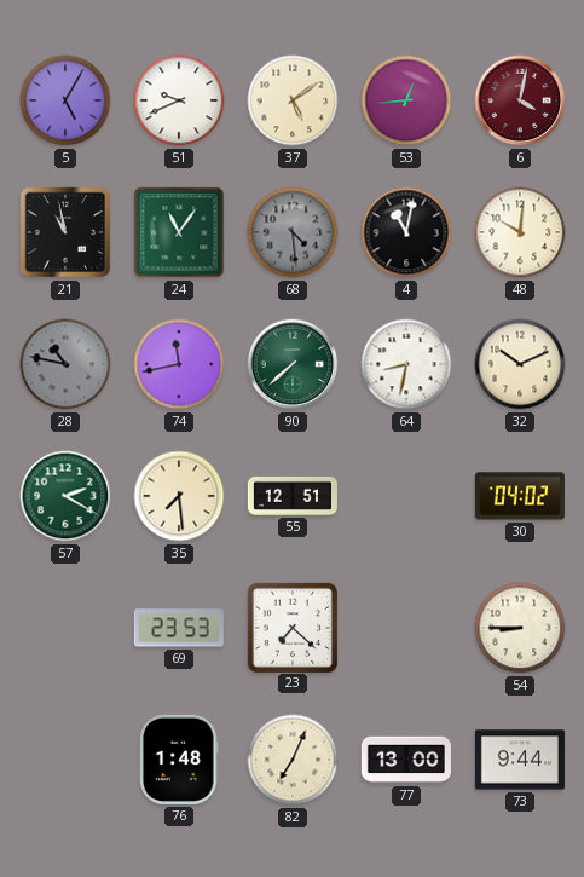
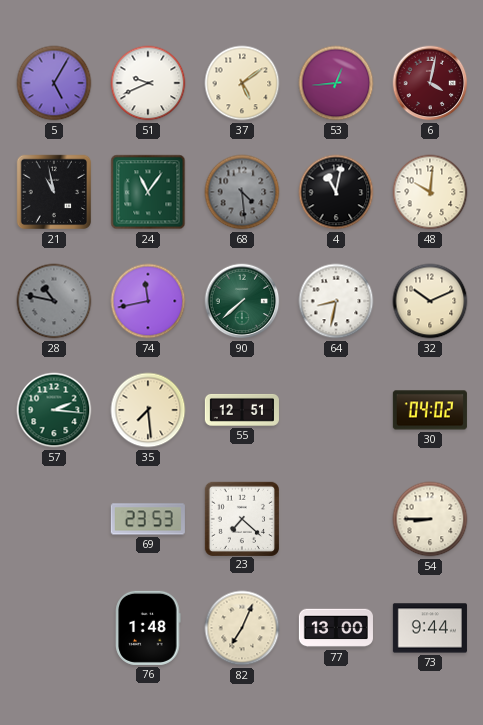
57: 2:20 -> 2:16 (54, 410)
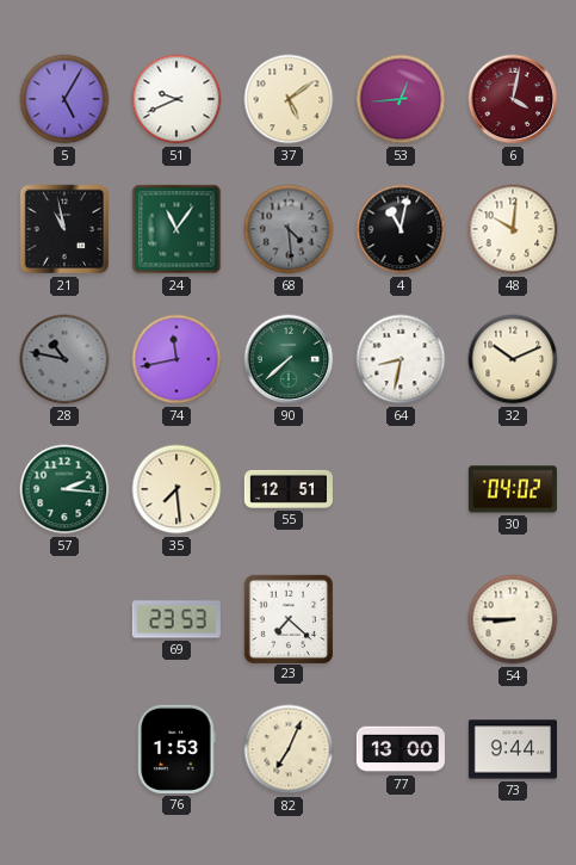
76: 1:48 -> 1:53 (176, 749)
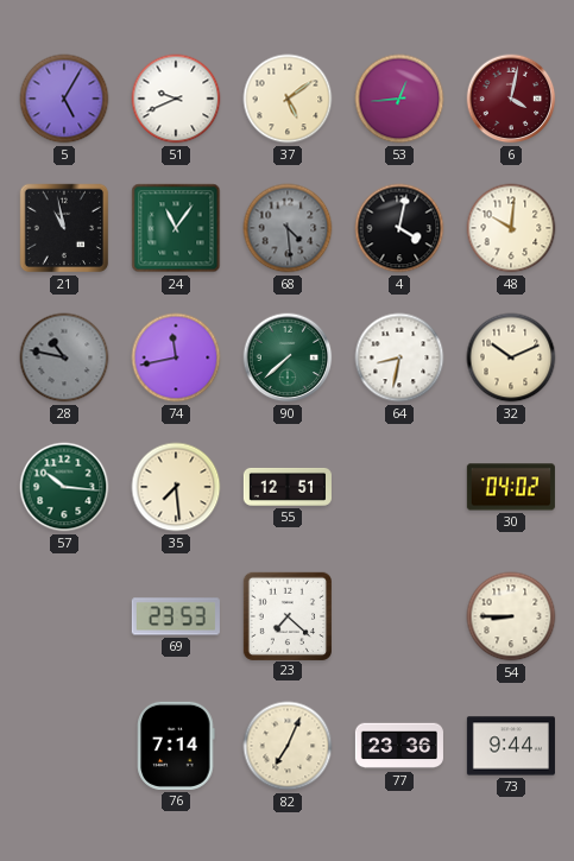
4: 11:02 -> 4:02 (399, 228)
57: 2:16 -> 10:16 (64, 487)
76: 1:53 -> 7:14 (176, 746)
77: 13:00 -> 23:36 (399, 746)
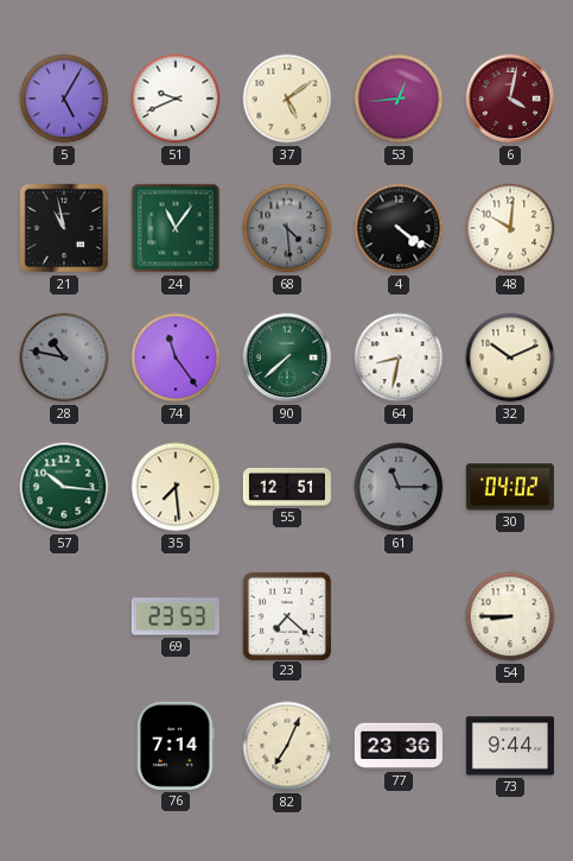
4: 4:02 -> 4:21 (399, 228)
74: 11:43 -> 11:24 (176, 357)
61: none -> 11:15 (399, 487)
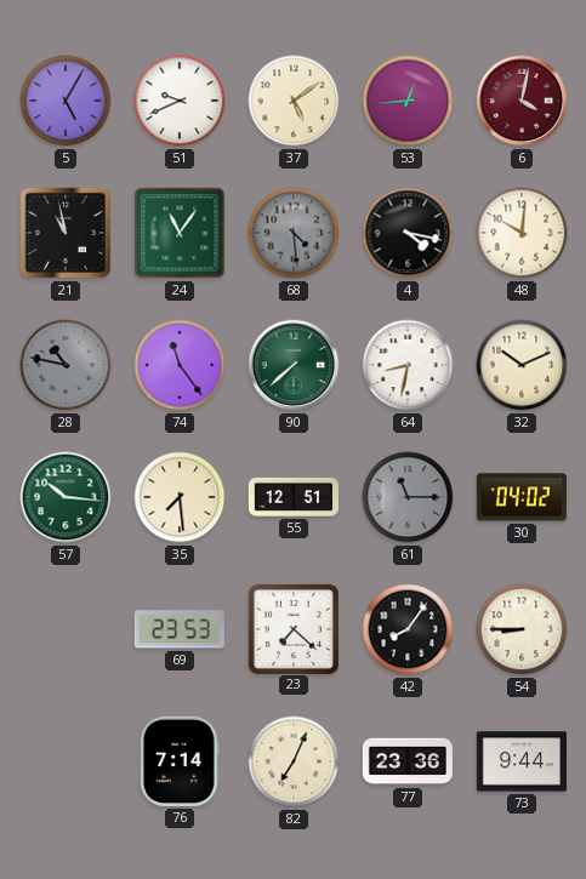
4: 4:21 -> 4:17 (408, 233)
42: none -> 8:06 (408, 629)
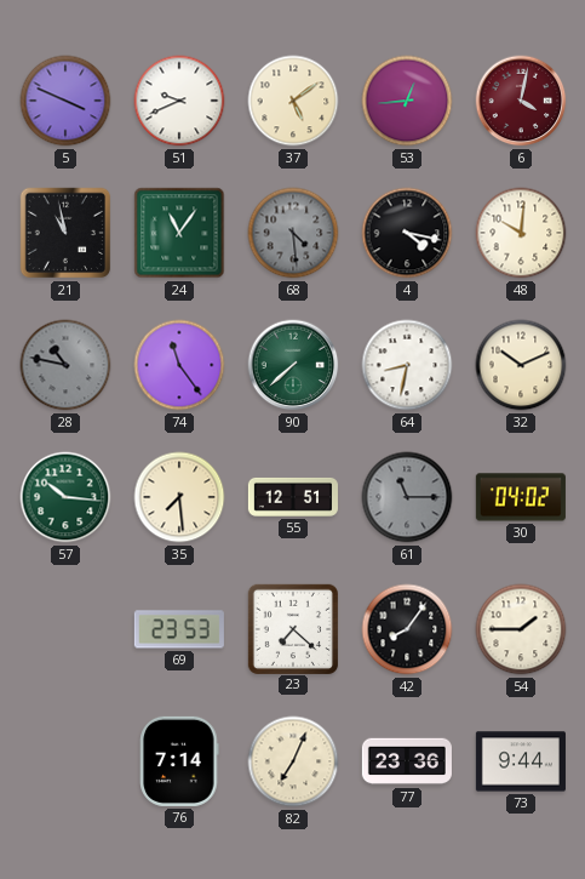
5: 5:05 -> 3:49 (65, 101)
54: 8:45 -> 1:45 (521, 629)
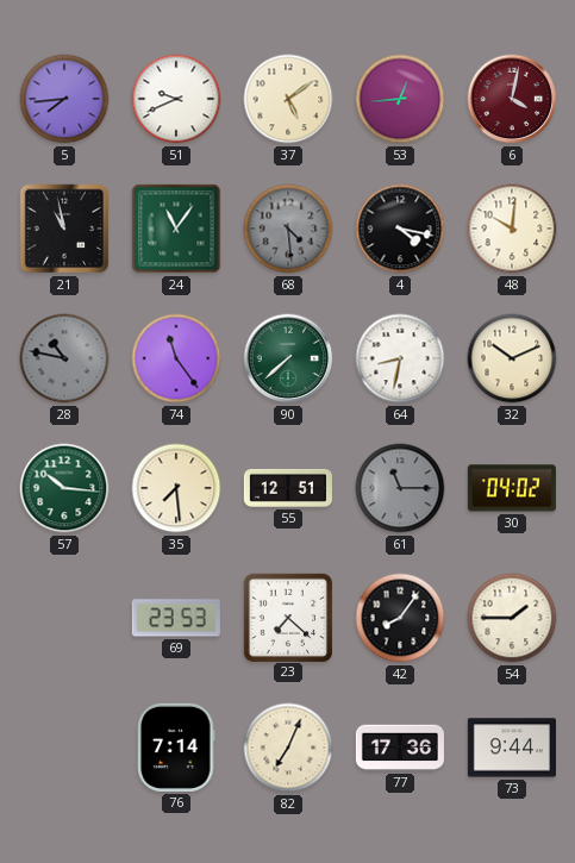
5: 3:49 -> 7:44 (64, 99)
77: 23:36 -> 17:36 (400, 748)
